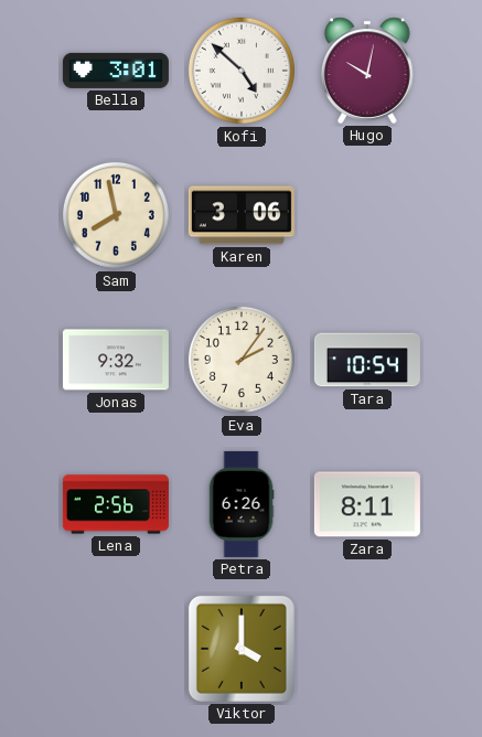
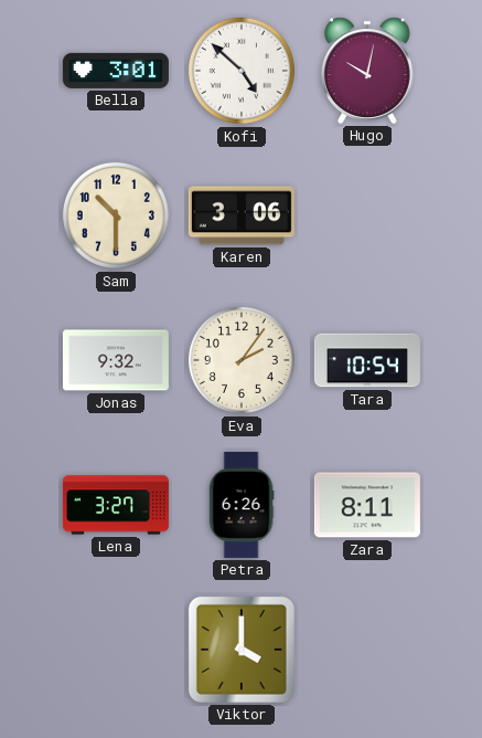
Sam: 7:58 -> 10:30 (116, 215)
Lena: 2:56 -> 3:27 (116, 505)
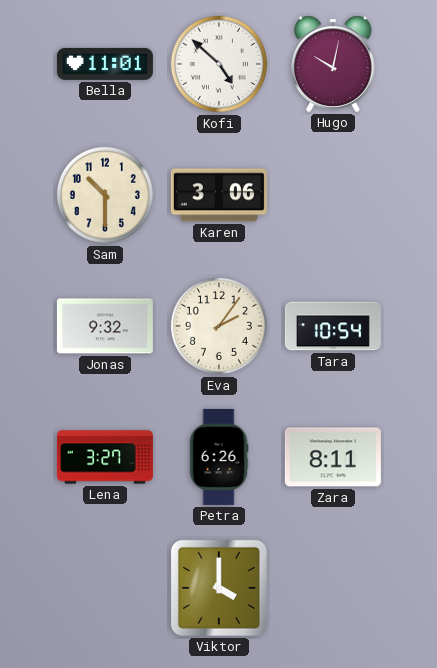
Bella: 3:01 -> 11:01 (105, 64)
